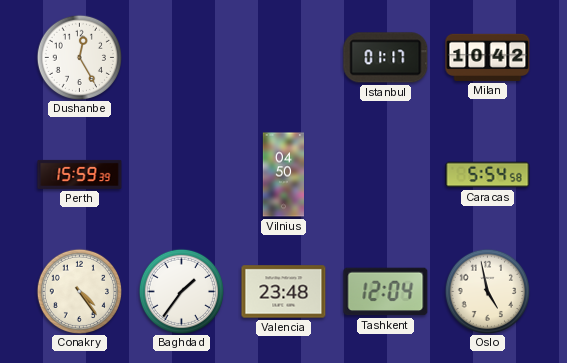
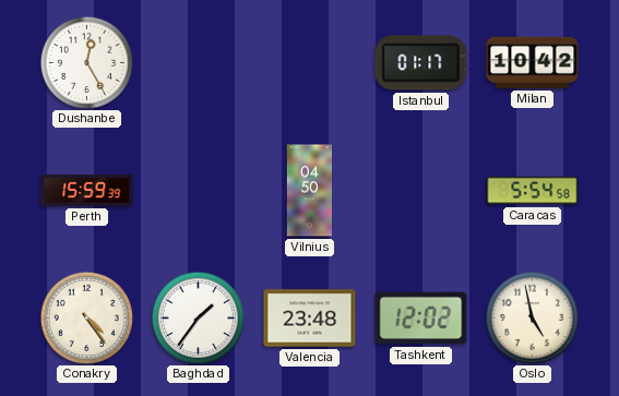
Tashkent: 12:04 -> 12:02 (421, 319)
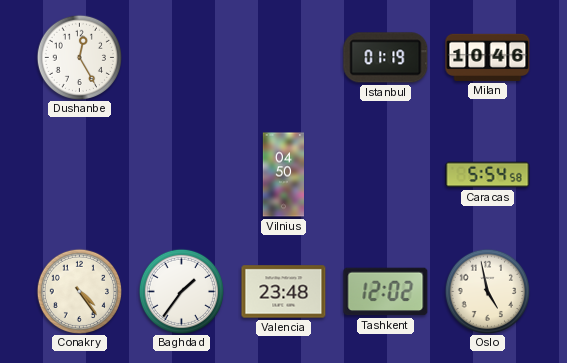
Istanbul: 01:17 -> 01:19 (386, 58)
Milan: 10:42 -> 10:46 (488, 57)
Perth: 15:59 -> none (87, 190)
